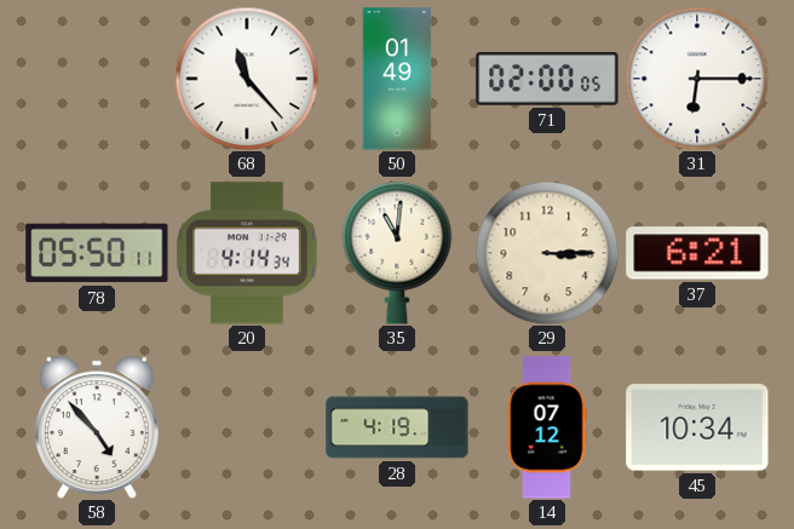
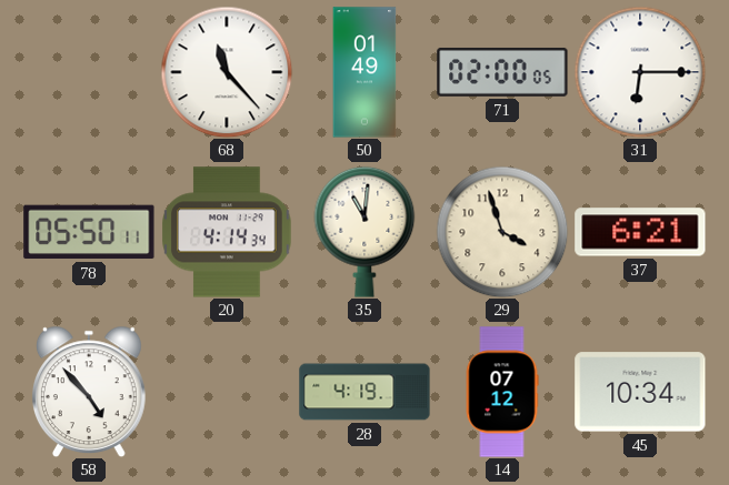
29: 3:15 -> 3:57 (502, 232)
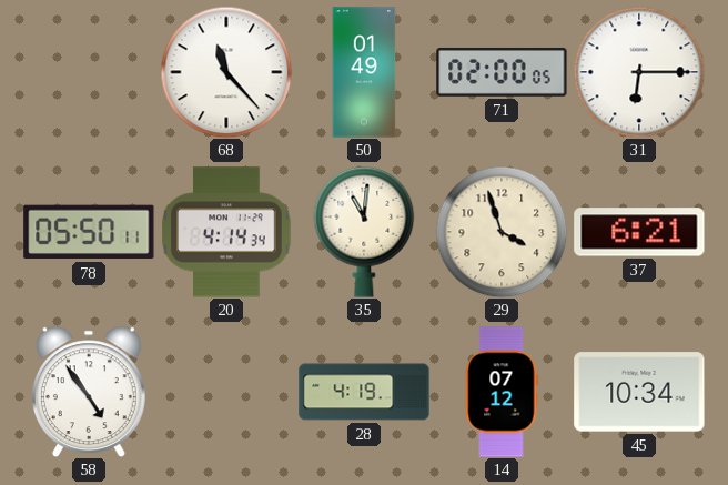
58: 4:53 -> 4:54 (89, 392)
